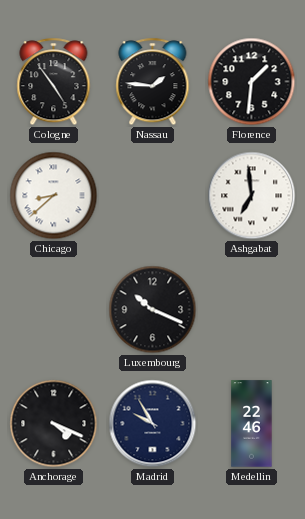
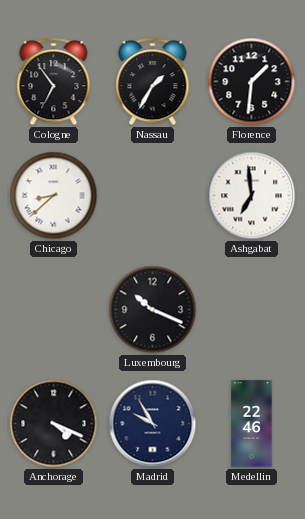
Cologne: 4:54 -> 6:54 (54, 82)
Nassau: 1:46 -> 1:35 (153, 82)
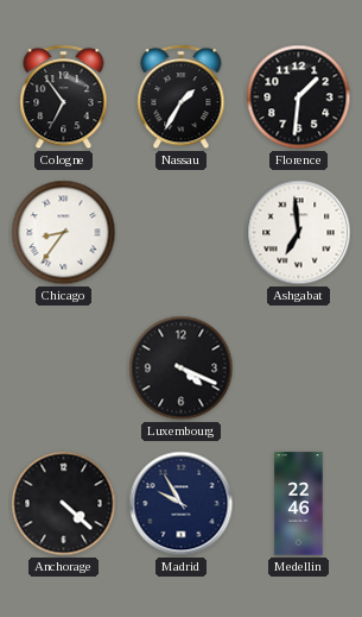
Chicago: 8:38 -> 8:36 (64, 233)
Luxembourg: 10:19 -> 4:19 (182, 369)
Anchorage: 4:19 -> 4:22 (64, 504)
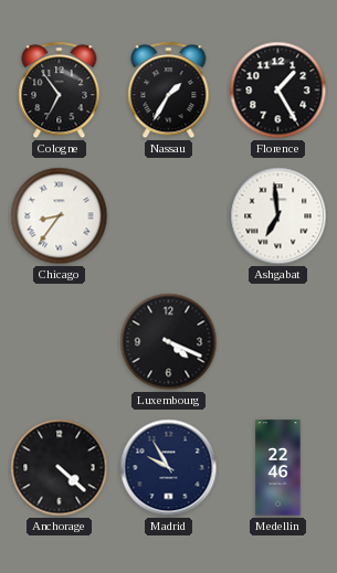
Florence: 1:31 -> 1:25 (278, 91)
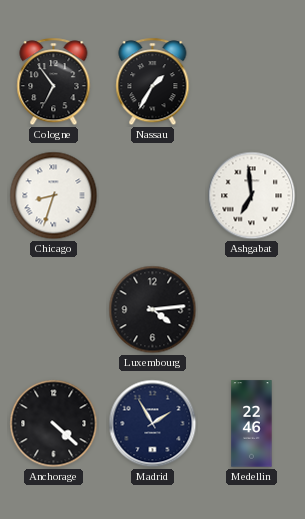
Florence: 1:25 -> none (278, 91)
Chicago: 8:36 -> 8:33 (54, 196)
Luxembourg: 4:19 -> 4:14 (153, 310)
Madrid: 9:55 -> 1:55 (153, 424)
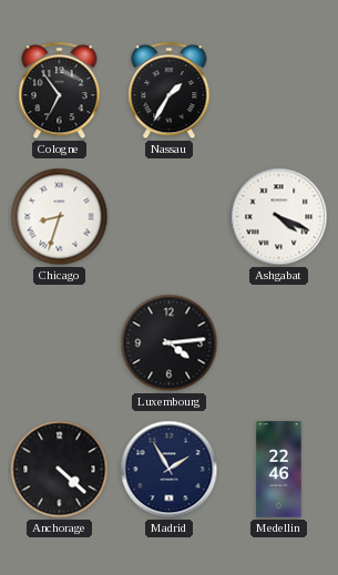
Ashgabat: 6:59 -> 4:19 (279, 217)
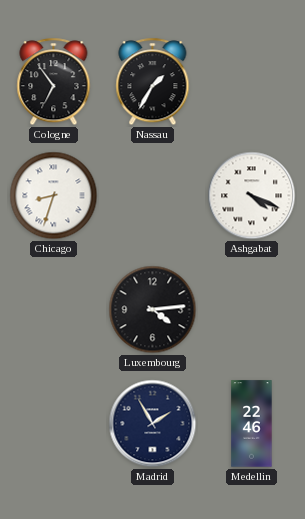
Anchorage: 4:22 -> none (60, 470)
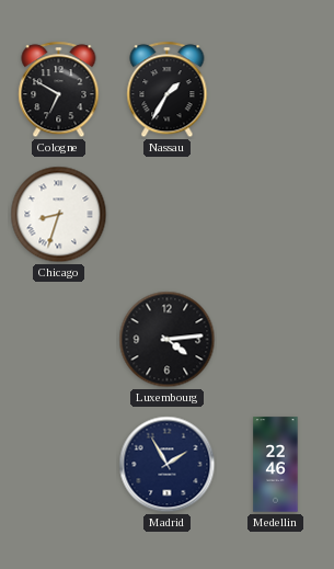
Cologne: 6:54 -> 6:50 (59, 90)
Ashgabat: 4:19 -> none (252, 196)
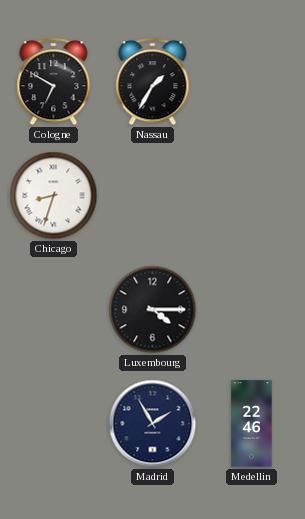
Luxembourg: 4:14 -> 4:15 (153, 310)
